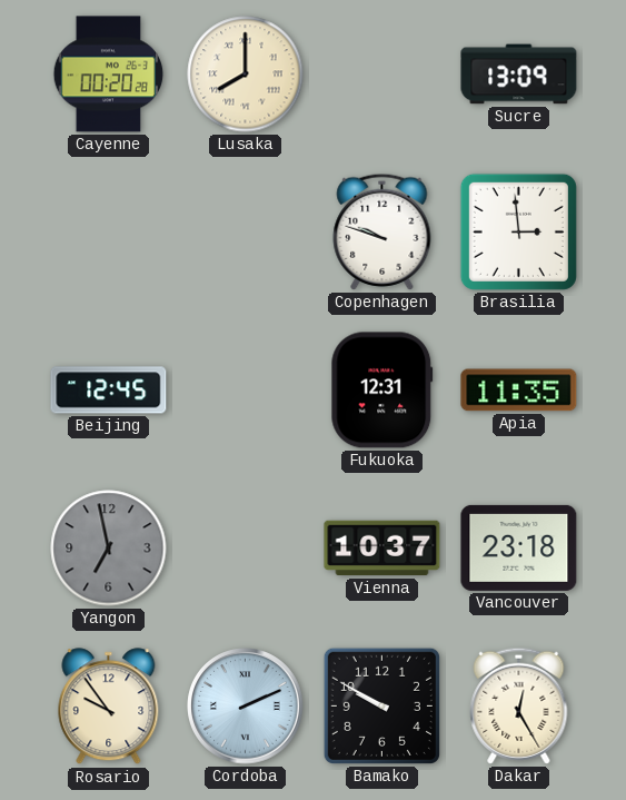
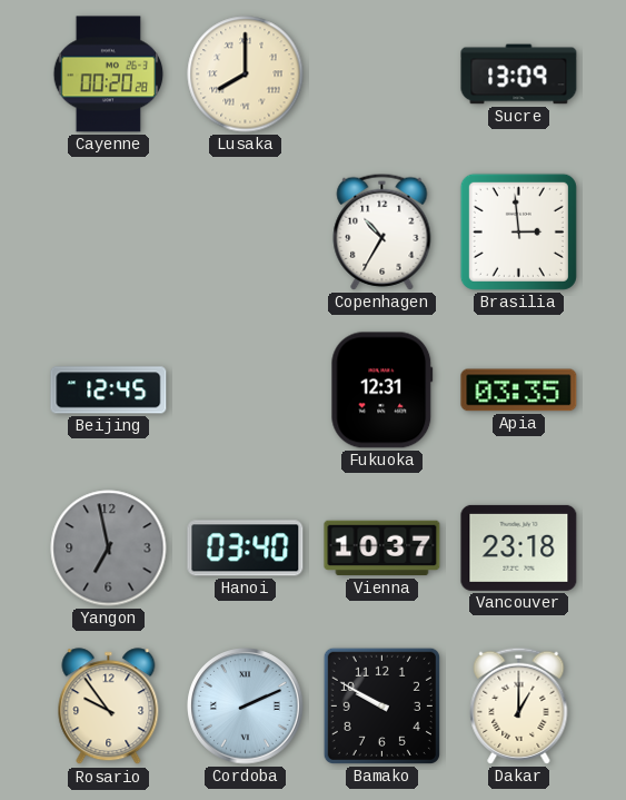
Copenhagen: 9:48 -> 10:35 (382, 231)
Apia: 11:35 -> 03:35 (519, 391)
Hanoi: none -> 03:40 (246, 549)
Dakar: 12:25 -> 1:00 (519, 705)
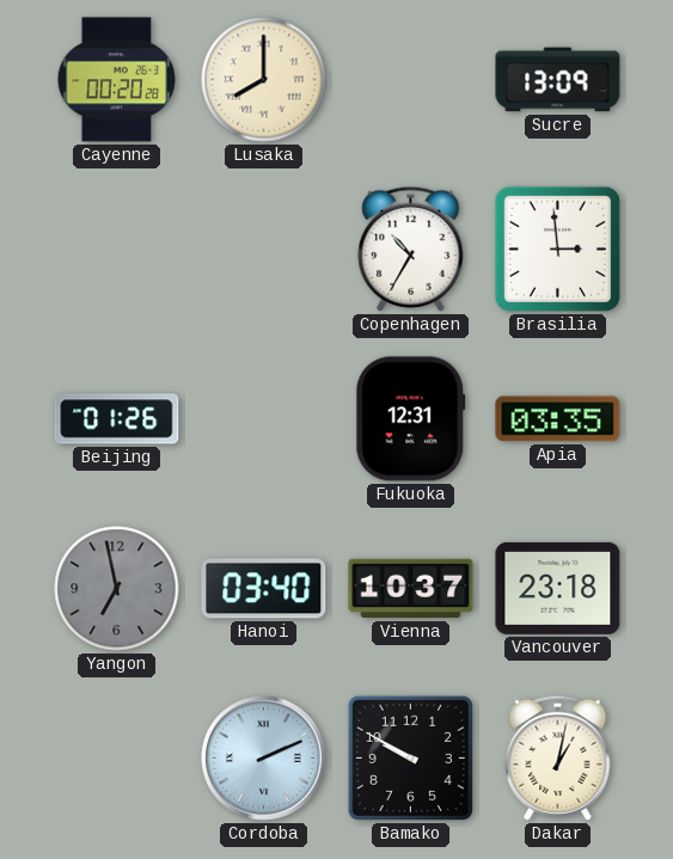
Beijing: 12:45 -> 01:26 (117, 419)
Rosario: 9:54 -> none (109, 707)
Dakar: 1:00 -> 1:02 (558, 757)
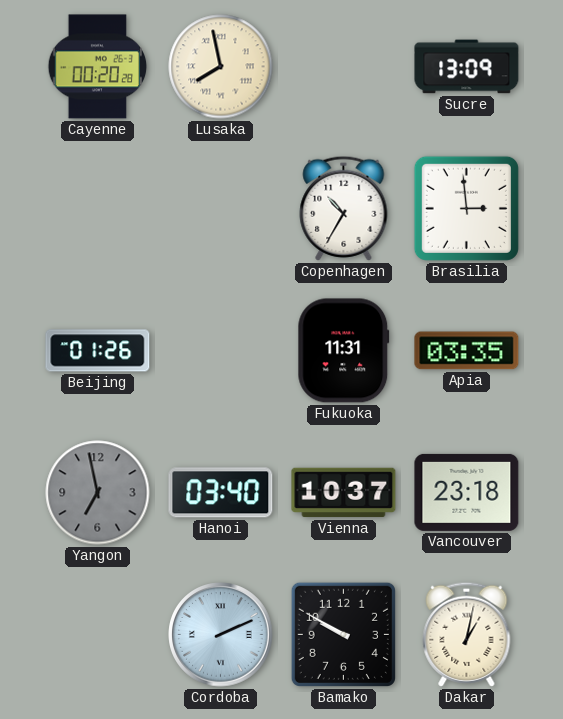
Lusaka: 8:00 -> 7:58 (221, 67)
Fukuoka: 12:31 -> 11:31 (344, 351)
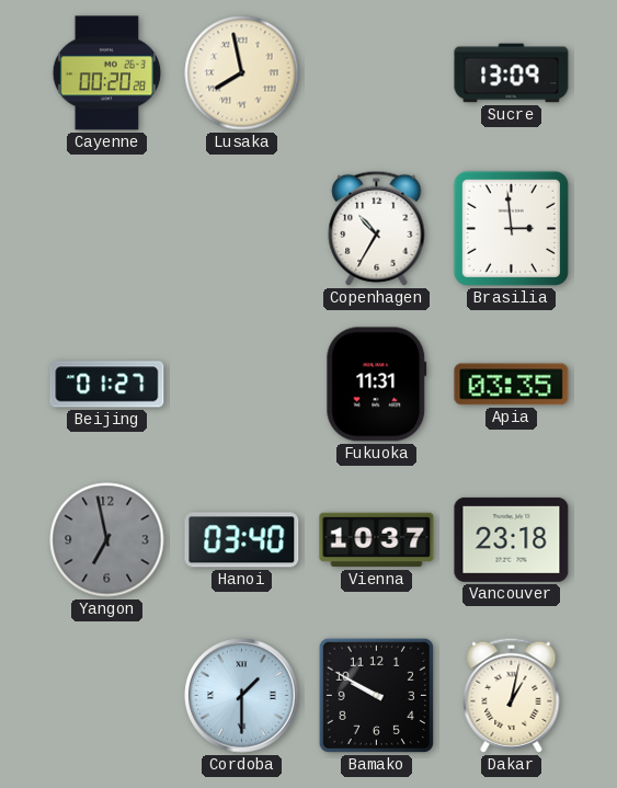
Beijing: 01:26 -> 01:27 (107, 385)
Cordoba: 2:11 -> 1:30 (242, 696)
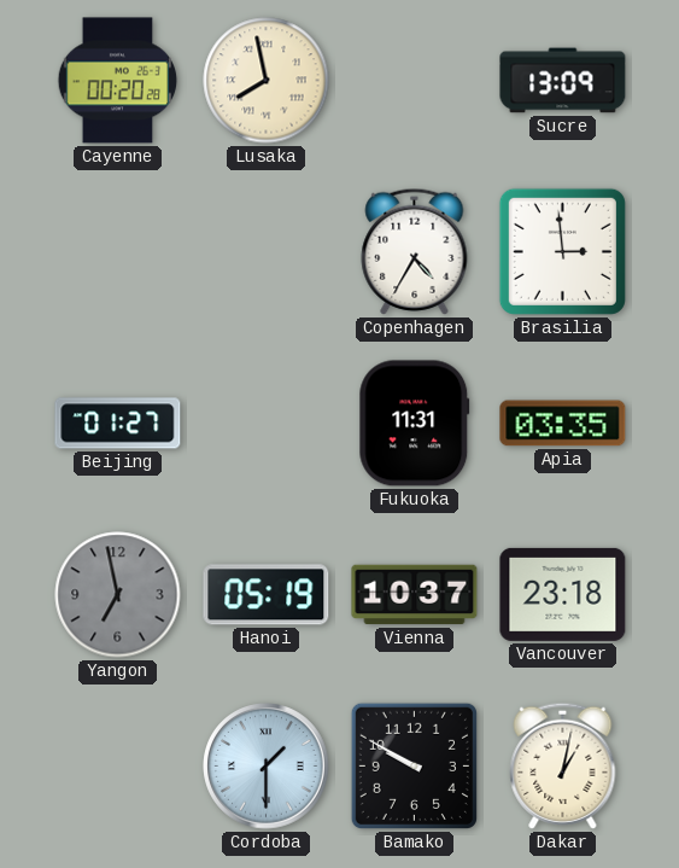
Copenhagen: 10:35 -> 4:35 (415, 251)
Hanoi: 03:40 -> 05:19 (267, 595)
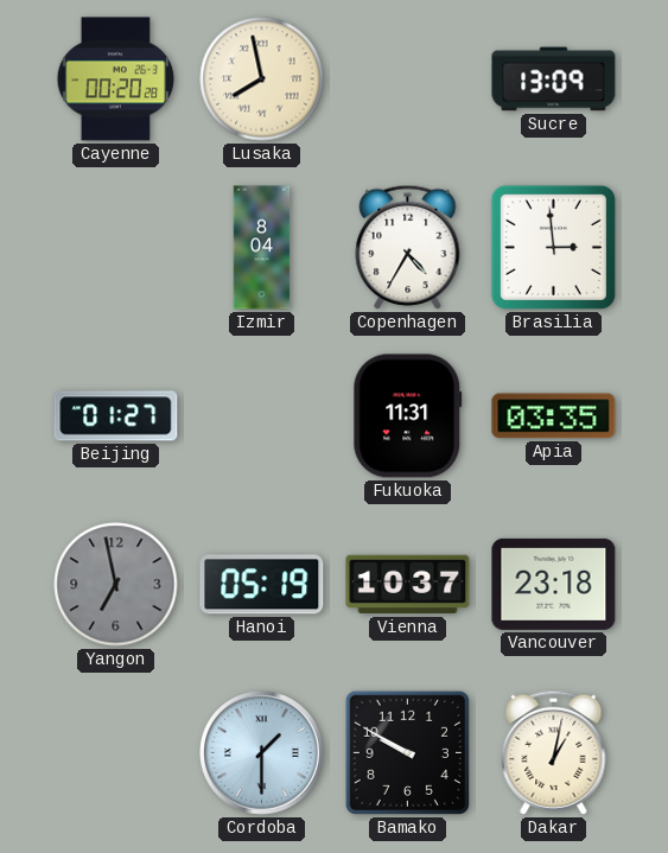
Izmir: none -> 8:04 (262, 248)
